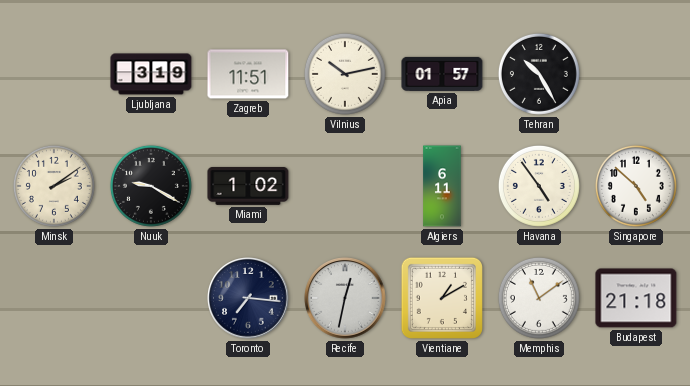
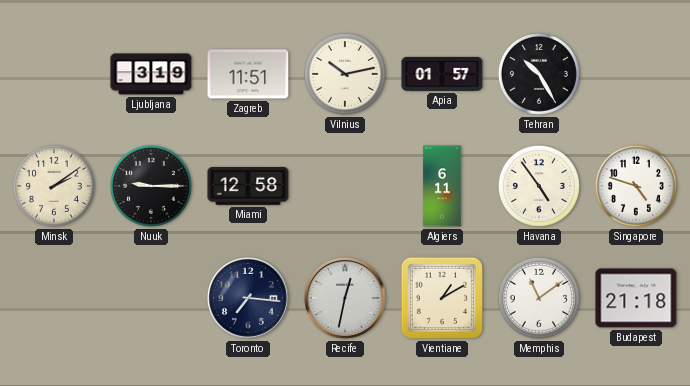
Nuuk: 9:20 -> 9:15 (151, 186)
Miami: 1:02 -> 12:58 (248, 186)
Singapore: 4:52 -> 4:48 (636, 186)
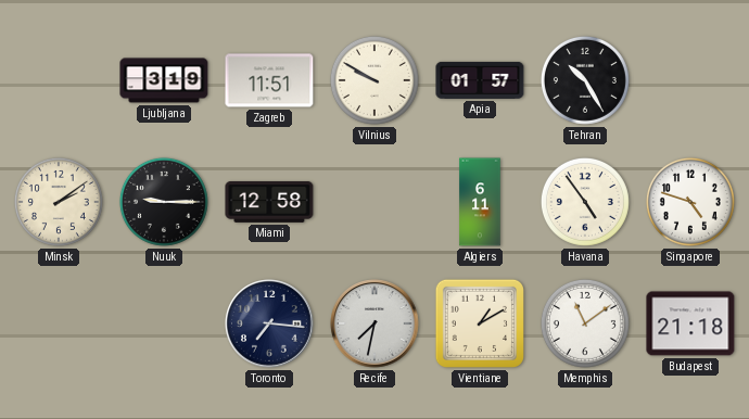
Vilnius: 10:13 -> 9:50 (374, 80)
Recife: 12:32 -> 7:32 (374, 323)
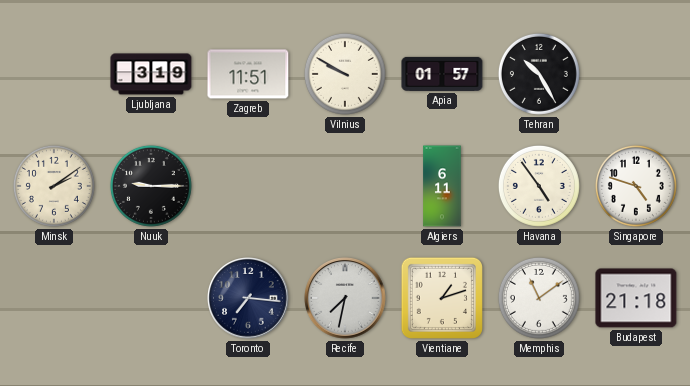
Miami: 12:58 -> none (269, 202)
Vientiane: 1:10 -> 1:12 (442, 298)
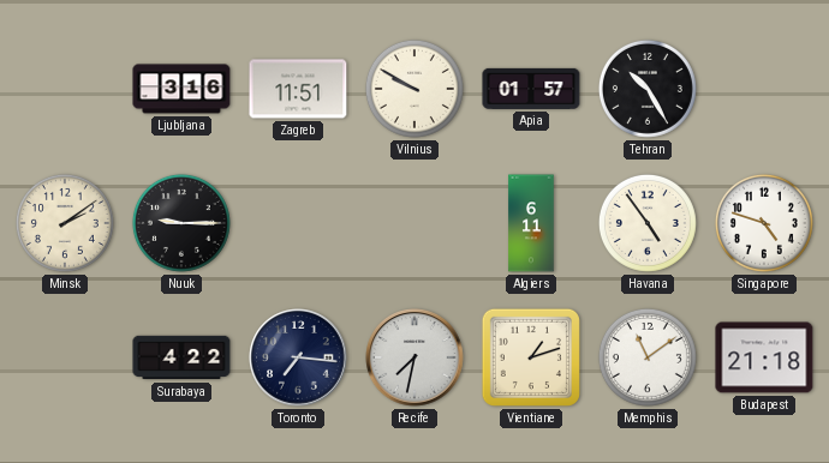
Ljubljana: 3:19 -> 3:16 (181, 89)
Surabaya: none -> 4:22 (181, 357)
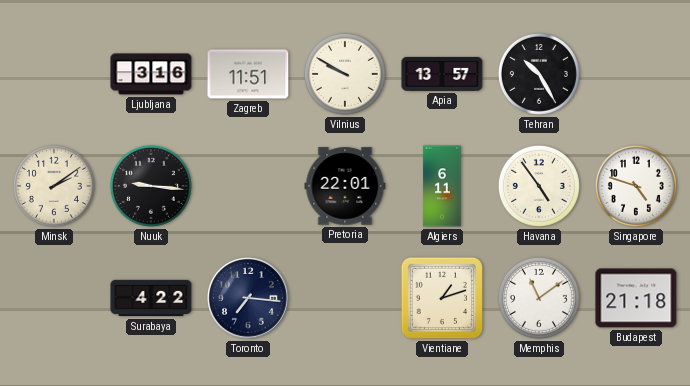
Apia: 01:57 -> 13:57 (442, 74)
Nuuk: 9:15 -> 9:16 (151, 186)
Pretoria: none -> 22:01 (345, 186)
Recife: 7:32 -> none (415, 357)
